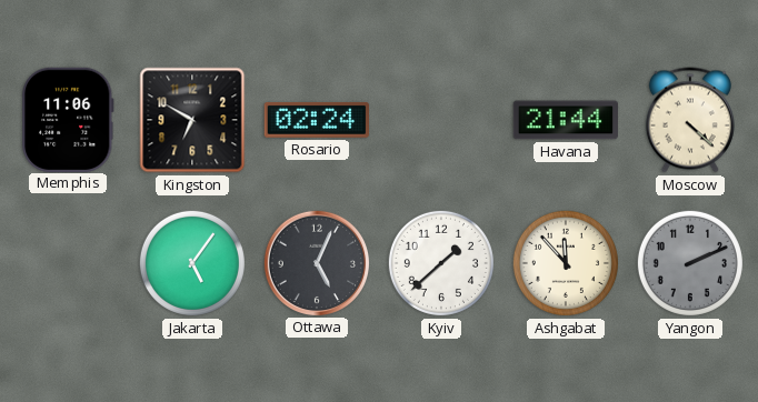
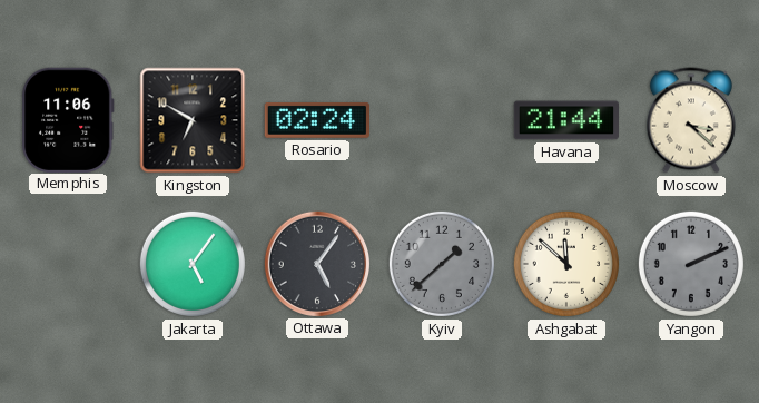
Moscow: 4:22 -> 3:22 (691, 120)
Ottawa: 5:04 -> 5:06 (316, 263)
Kyiv dial: white -> grey (442, 264)
Ashgabat: 11:53 -> 11:52 (566, 264)
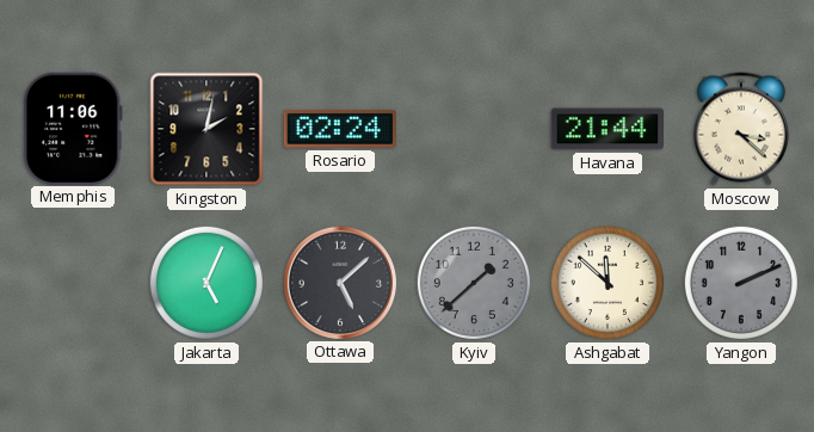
Kingston: 6:50 -> 2:02 (206, 129)
Jakarta: 5:06 -> 5:04 (206, 283)
Ottawa: 5:06 -> 5:08 (339, 282)
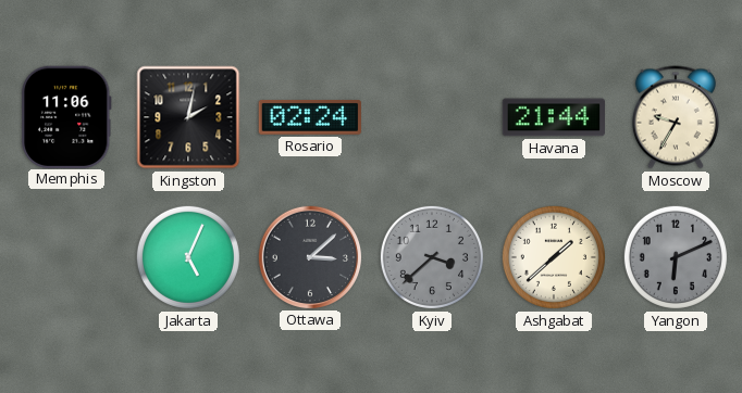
Moscow: 3:22 -> 9:35 (676, 117)
Ottawa: 5:08 -> 3:08 (309, 256)
Kyiv: 1:38 -> 3:38 (432, 257)
Ashgabat: 11:52 -> 1:38 (554, 257)
Yangon: 2:11 -> 6:11 (676, 257)
